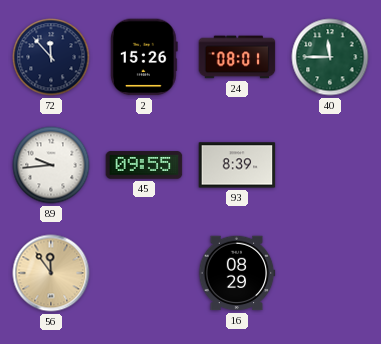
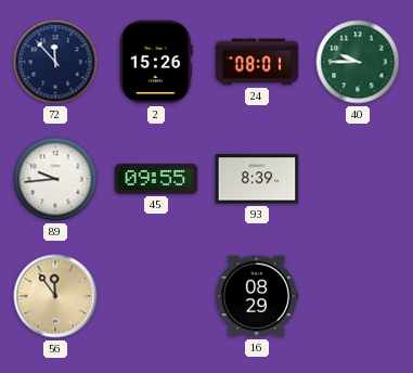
40: 11:45 -> 9:45 (358, 62)
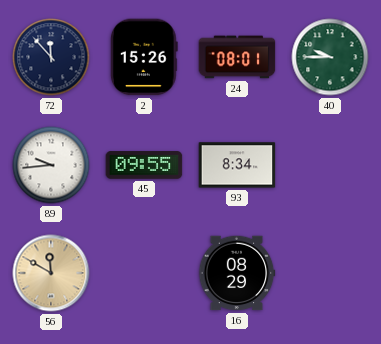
93: 8:39 -> 8:34 (237, 165)
56: 11:54 -> 11:50 (51, 273)
